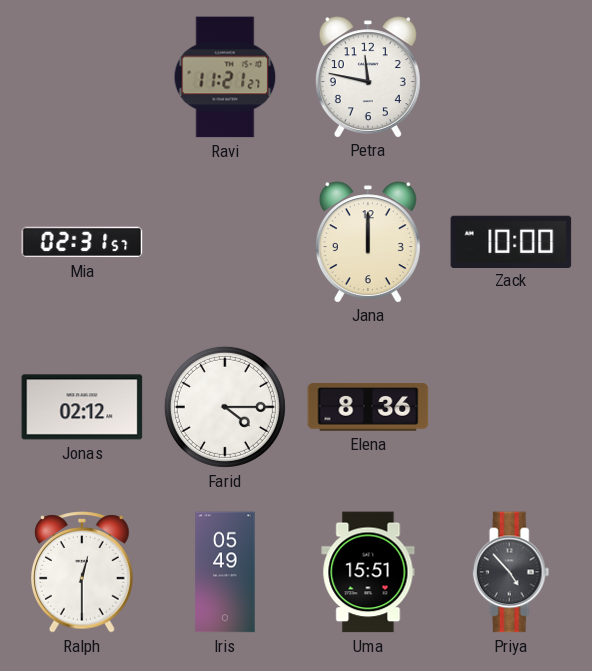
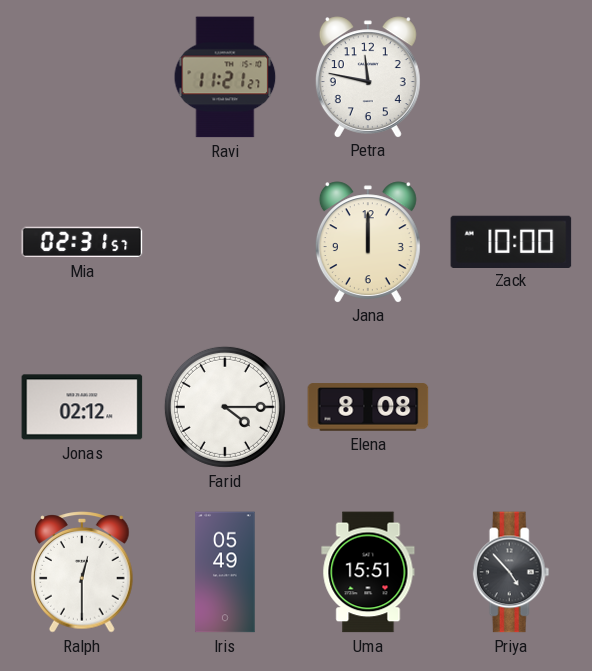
Elena: 8:36 -> 8:08 (368, 407)
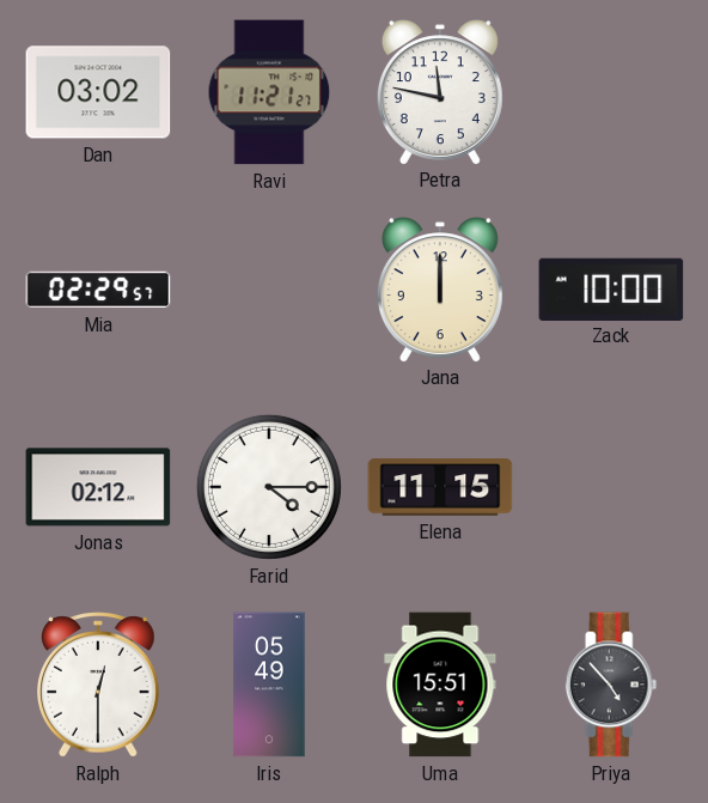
Dan: none -> 03:02 (98, 92)
Mia: 02:31 -> 02:29 (98, 290)
Elena: 8:08 -> 11:15 (440, 487)
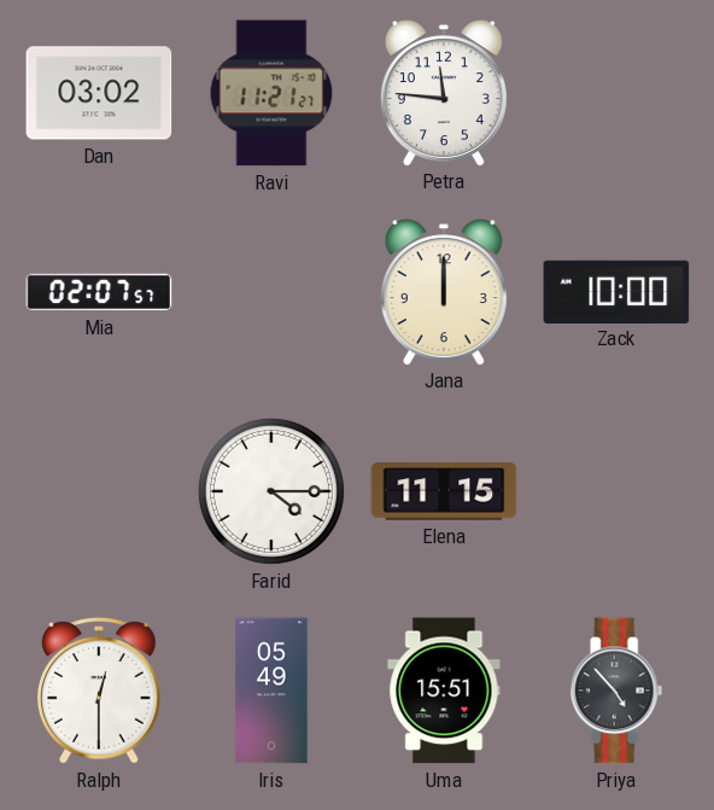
Petra: 11:47 -> 11:46 (444, 93)
Mia: 02:29 -> 02:07 (99, 292)
Jonas: 02:12 -> none (98, 487)
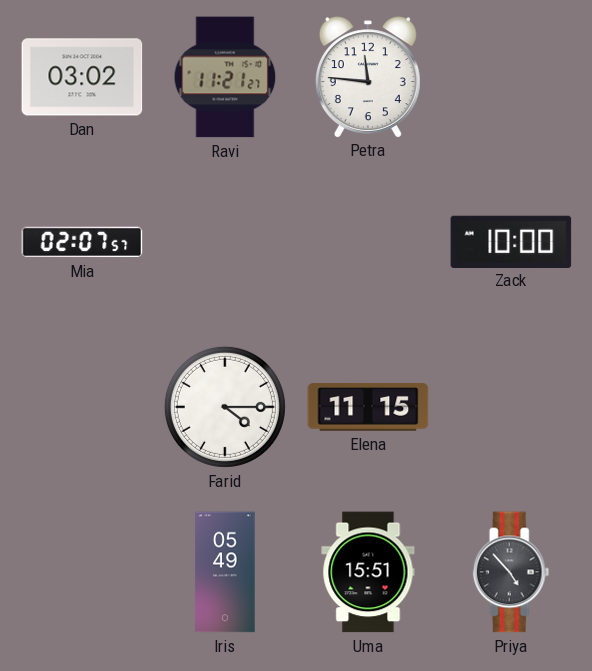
Jana: 12:00 -> none (444, 292)
Ralph: 12:30 -> none (99, 690)
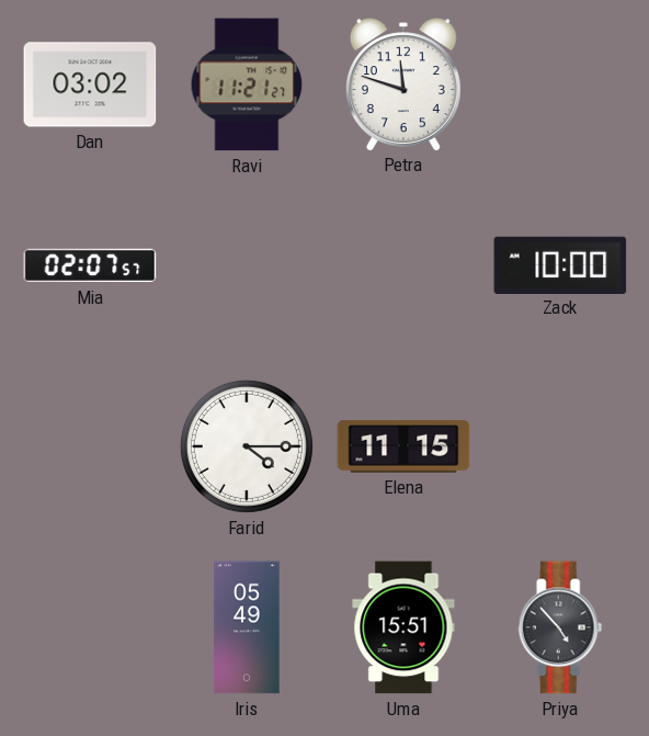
Petra: 11:46 -> 11:48 (403, 84)
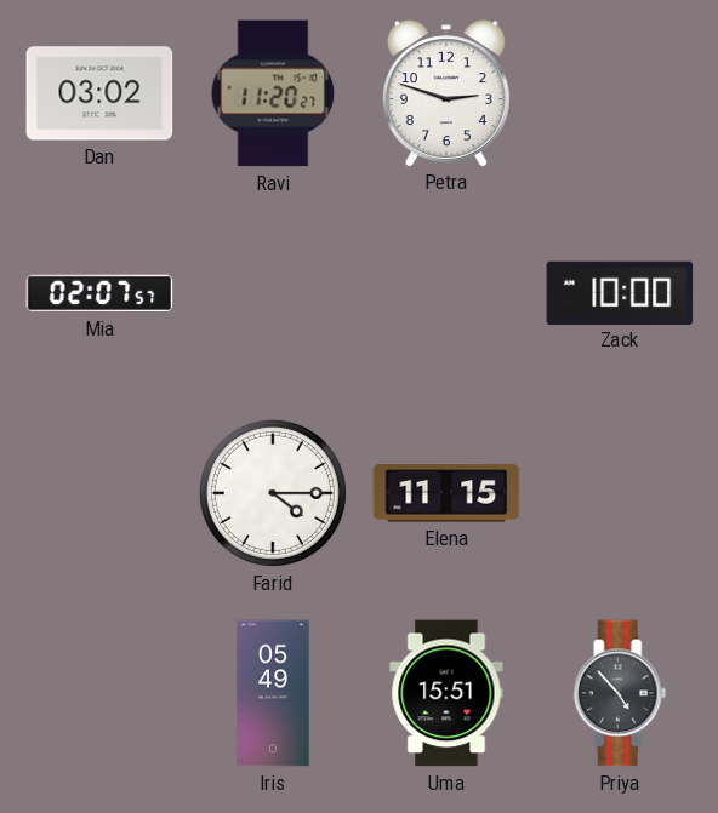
Ravi: 11:21 -> 11:20 (273, 93)
Petra: 11:48 -> 2:48 (446, 93)
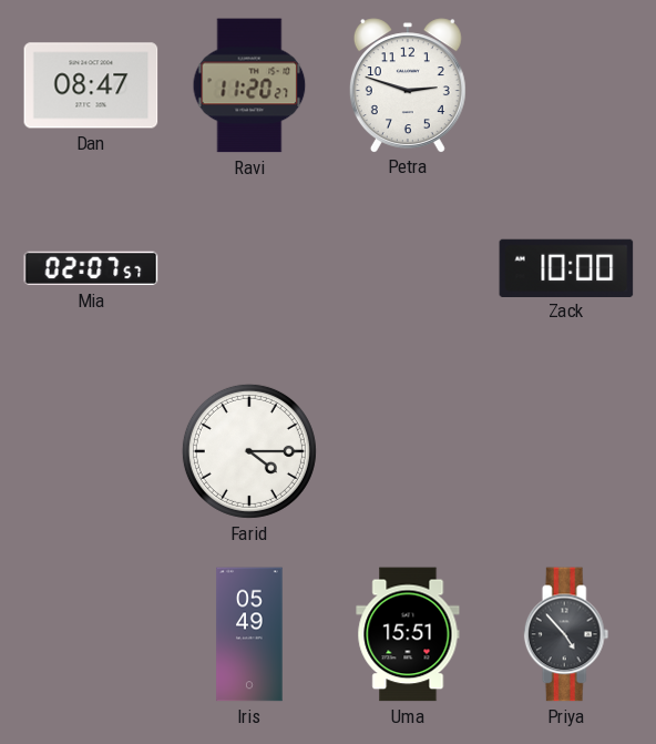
Dan: 03:02 -> 08:47 (91, 85)
Elena: 11:15 -> none (446, 493)
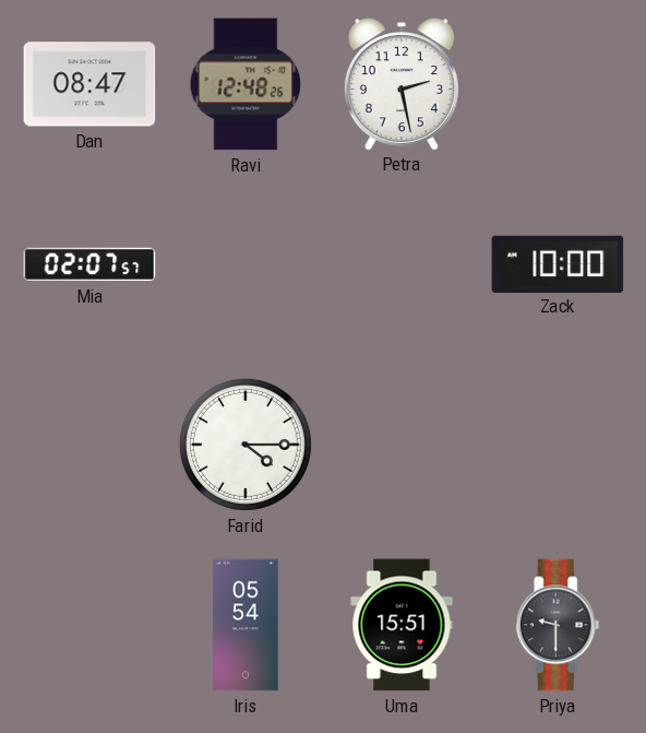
Ravi: 11:20 -> 12:48 (246, 84)
Petra: 2:48 -> 2:28 (402, 84)
Iris: 05:49 -> 05:54 (246, 625)
Priya: 4:53 -> 9:30 (558, 625)
